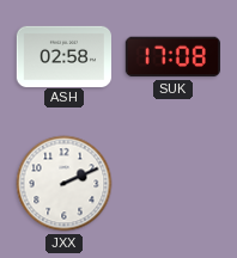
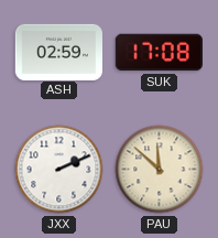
ASH: 02:58 -> 02:59 (58, 52)
PAU: none -> 11:52 (160, 170)
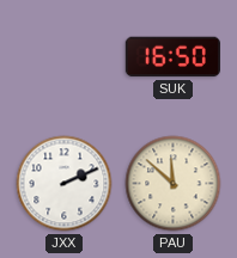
ASH: 02:59 -> none (58, 52)
SUK: 17:08 -> 16:50 (172, 57)
